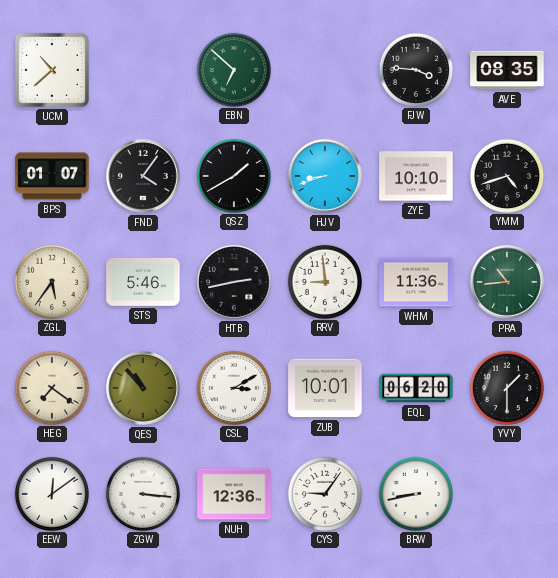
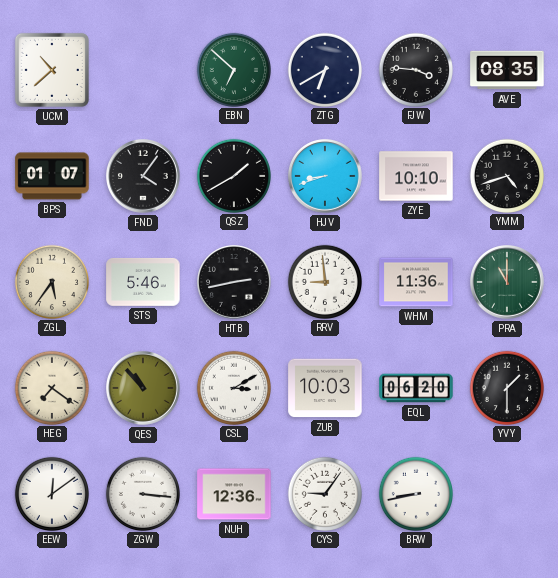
ZTG: none -> 6:40 (324, 69)
PRA: 10:44 -> 11:00 (508, 283)
ZUB: 10:01 -> 10:03 (325, 388)
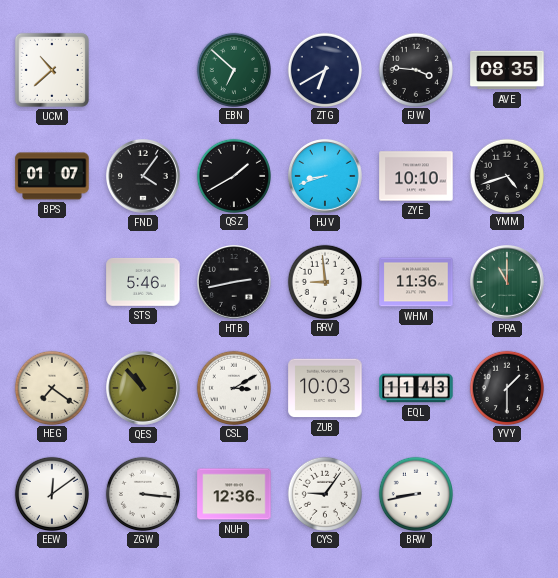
ZGL: 5:36 -> none (51, 281)
EQL: 06:20 -> 11:43 (416, 388)
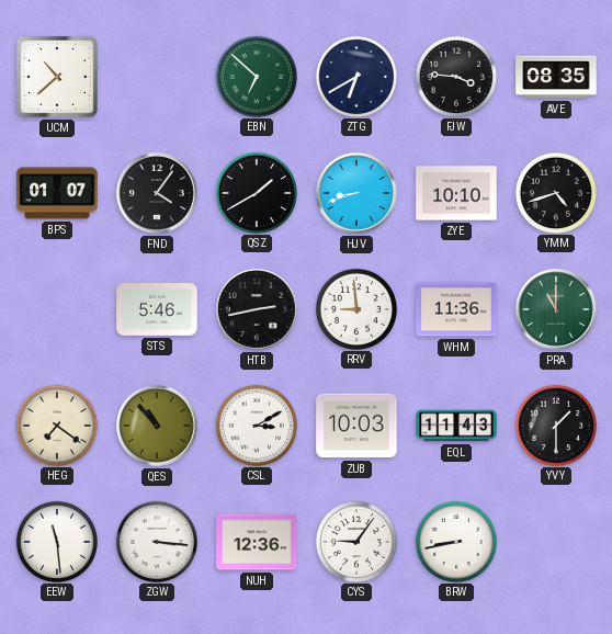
EEW: 12:09 -> 11:29 (56, 541)
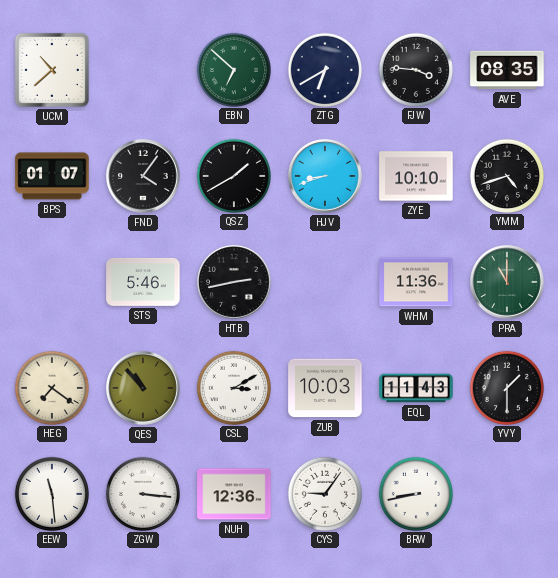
RRV: 8:59 -> none (355, 308)
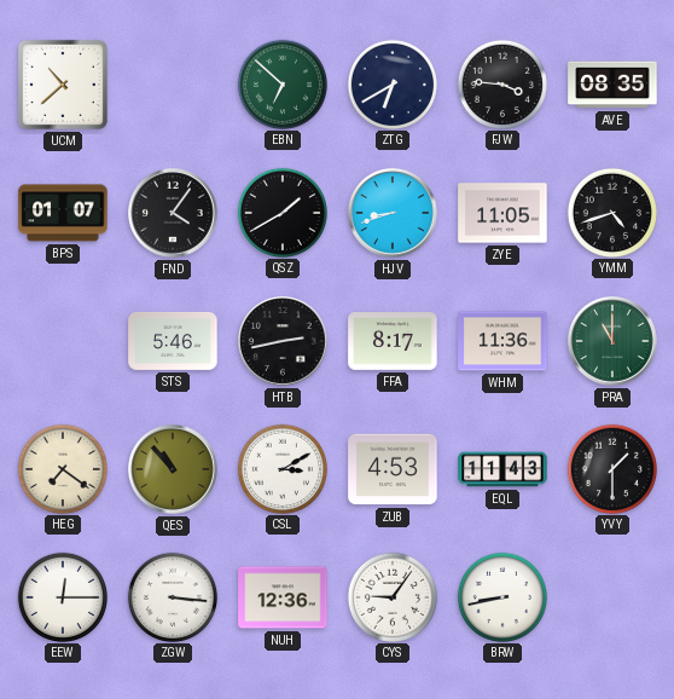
ZYE: 10:10 -> 11:05 (502, 213)
FFA: none -> 8:17 (393, 341)
ZUB: 10:03 -> 4:53 (393, 469)
EEW: 11:29 -> 12:15 (62, 596)
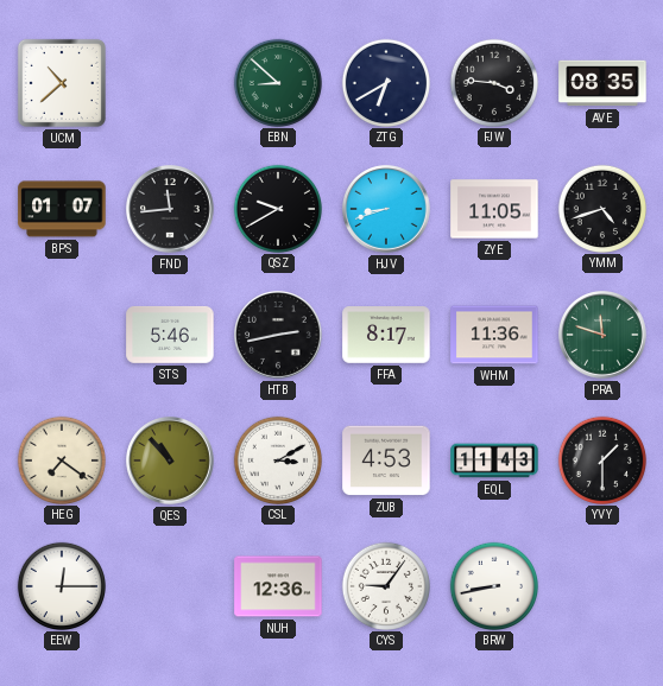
EBN: 6:52 -> 8:52 (277, 82)
FND: 4:06 -> 11:44 (171, 210)
QSZ: 1:40 -> 9:40 (277, 208)
PRA: 11:00 -> 11:48 (604, 336)
ZGW: 3:16 -> none (172, 596)
